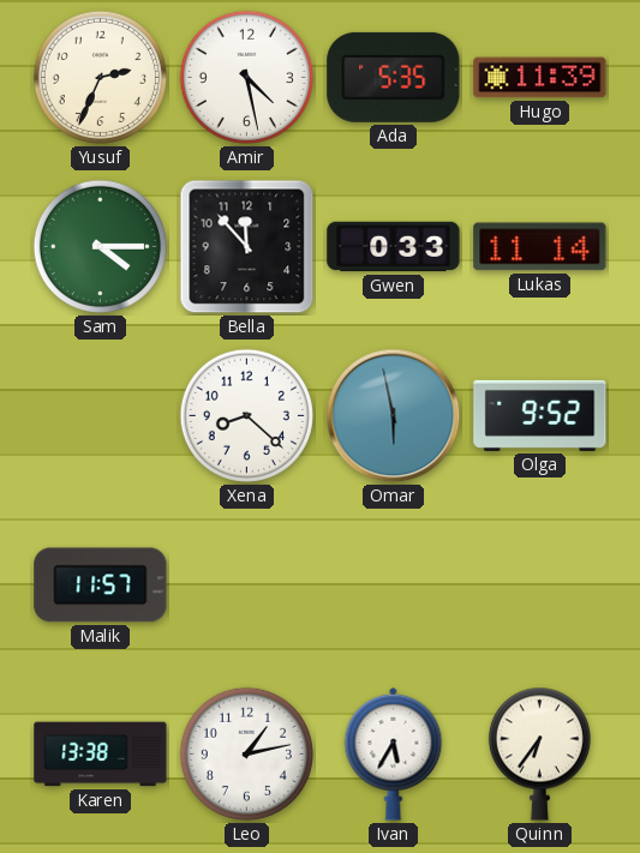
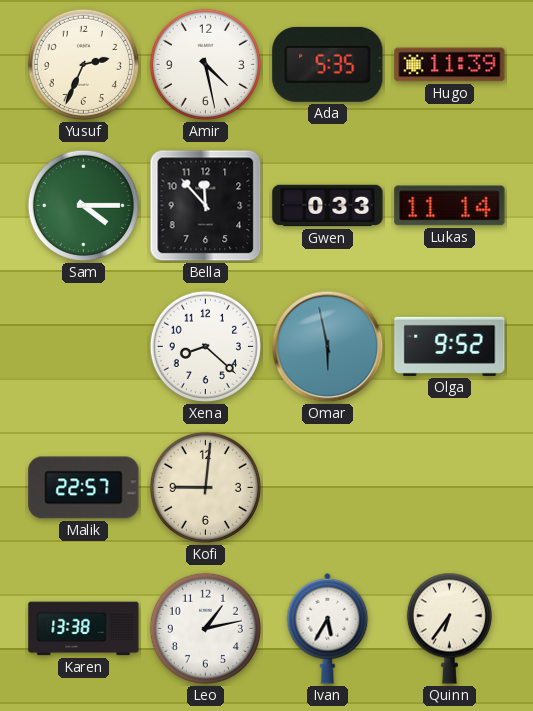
Malik: 11:57 -> 22:57 (84, 488)
Kofi: none -> 9:01 (205, 487)
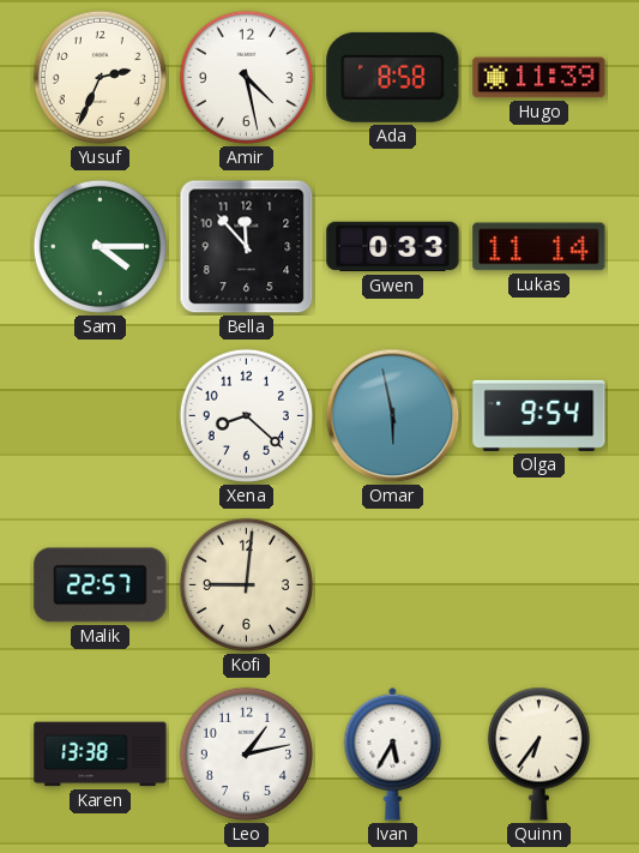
Ada: 5:35 -> 8:58 (393, 77)
Olga: 9:52 -> 9:54 (539, 415)
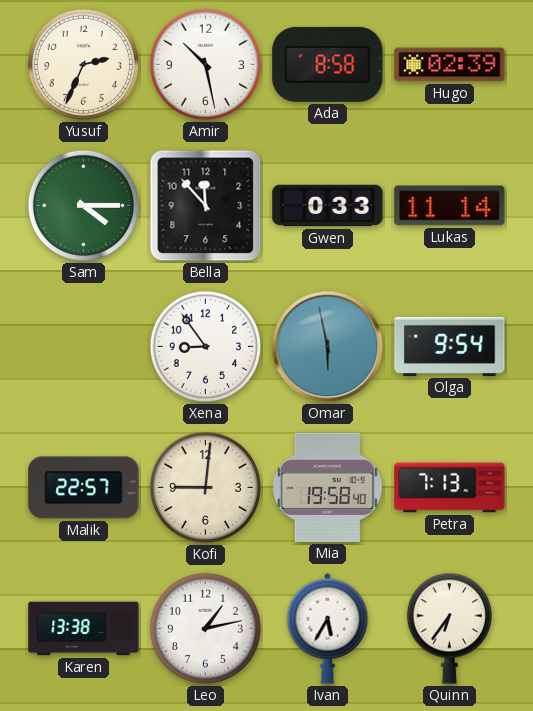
Amir: 4:28 -> 10:28 (205, 64)
Hugo: 11:39 -> 02:39 (450, 65)
Xena: 8:22 -> 8:54 (205, 346)
Mia: none -> 19:58 (327, 487)
Petra: none -> 7:13 (450, 488)
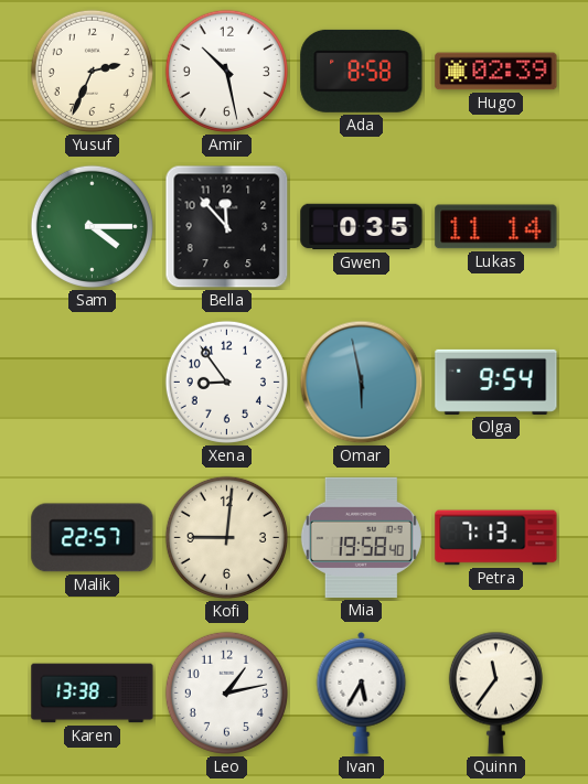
Gwen: 0:33 -> 0:35 (362, 227)
Quinn: 6:36 -> 11:36 (495, 692)
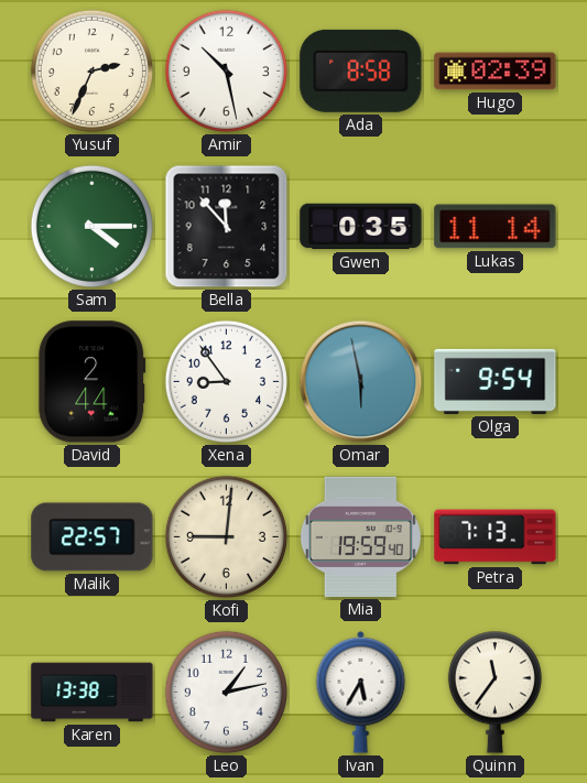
David: none -> 2:44 (93, 382)
Mia: 19:58 -> 19:59 (360, 536)
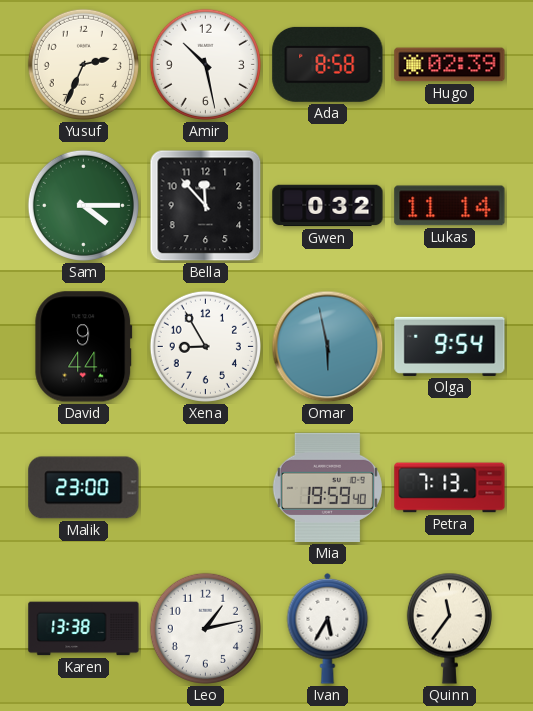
Gwen: 0:35 -> 0:32 (328, 206)
David: 2:44 -> 9:44 (84, 347)
Xena: 8:54 -> 8:55 (205, 346)
Malik: 22:57 -> 23:00 (84, 488)
Kofi: 9:01 -> none (226, 536)
